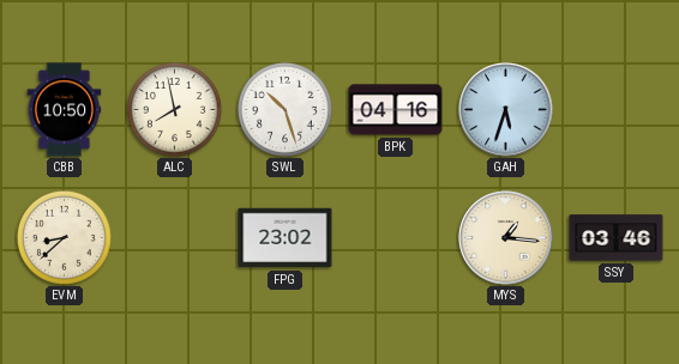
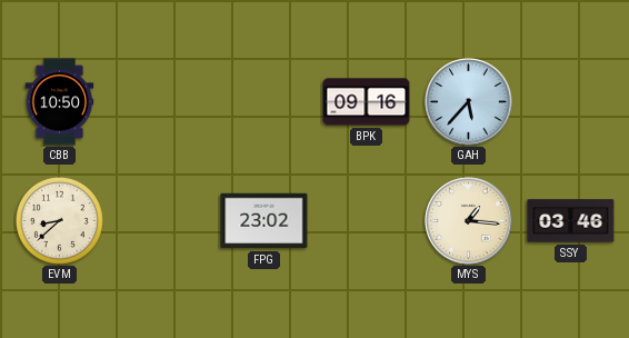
ALC: 7:58 -> none (175, 110)
SWL: 10:27 -> none (286, 110)
BPK: 04:16 -> 09:16 (367, 102)
GAH: 5:33 -> 5:37 (469, 102)
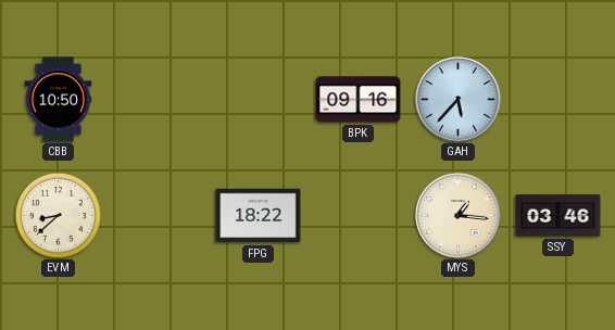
FPG: 23:02 -> 18:22 (259, 216)
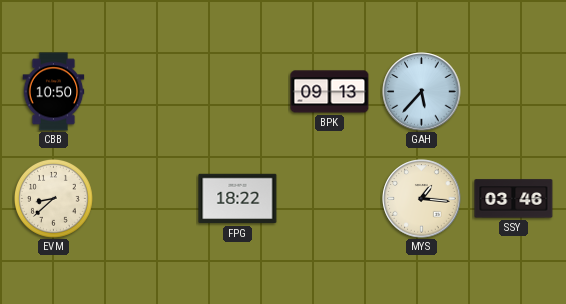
BPK: 09:16 -> 09:13 (330, 92)
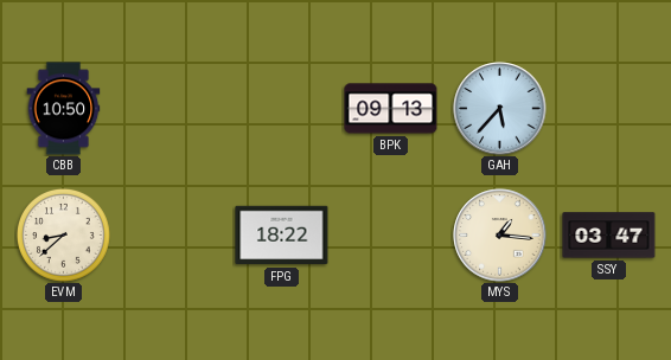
SSY: 03:46 -> 03:47 (609, 236)
